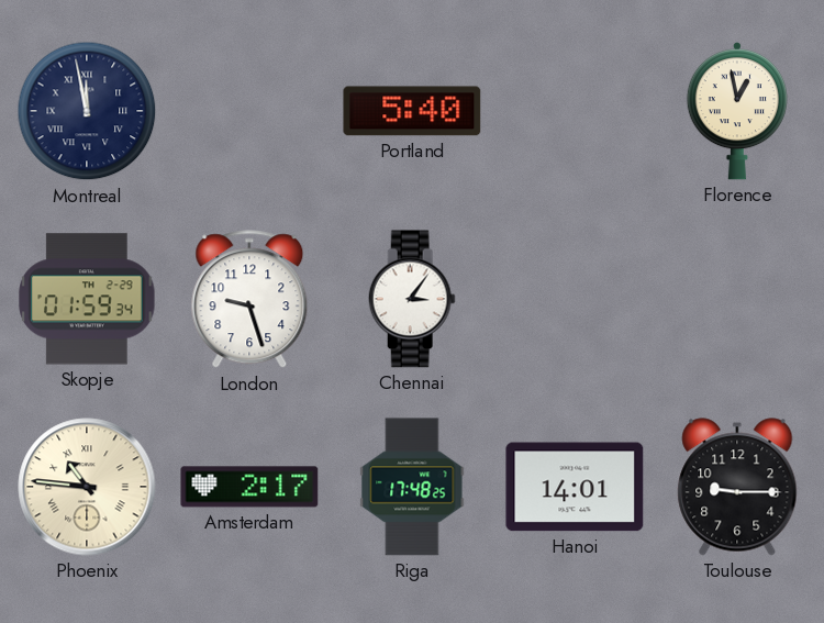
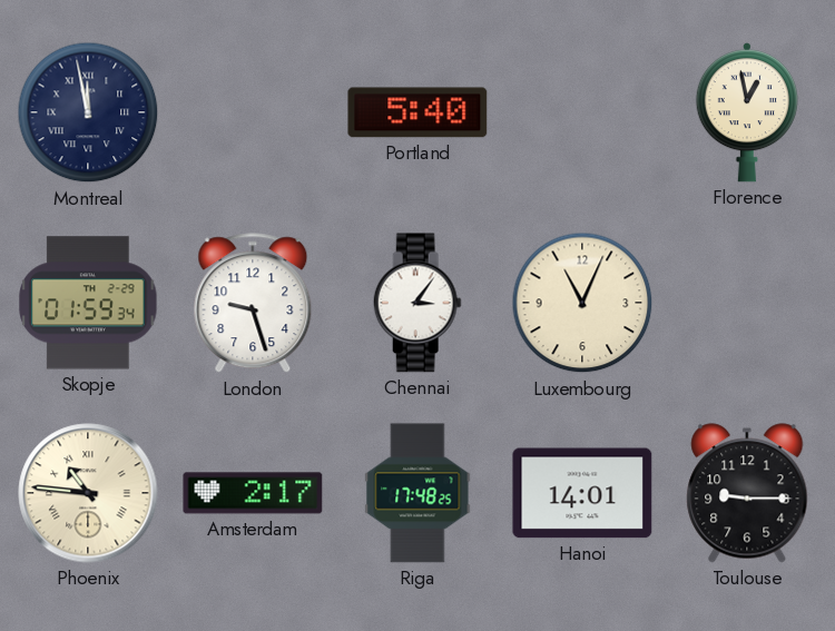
Luxembourg: none -> 11:04 (582, 303)
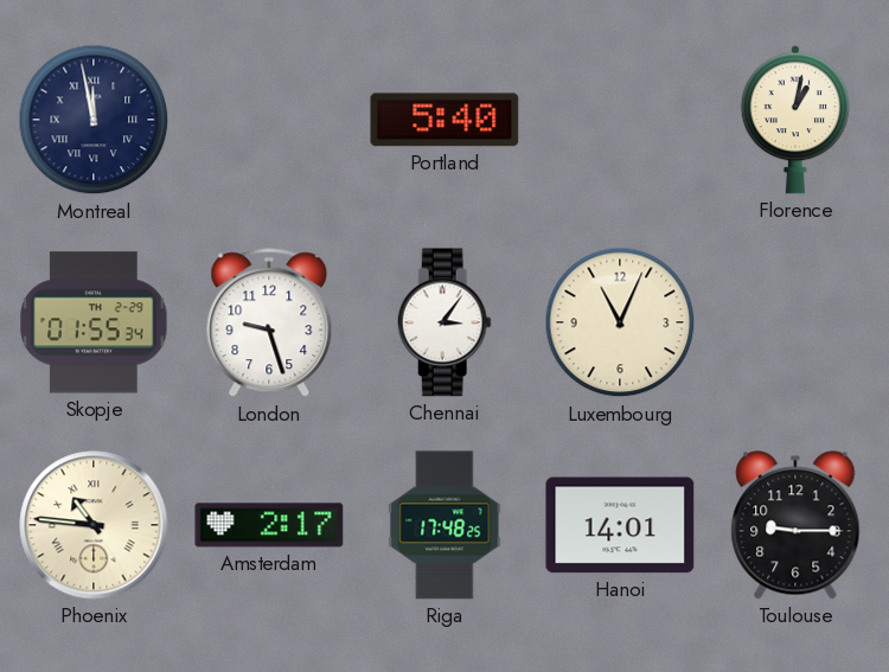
Florence: 12:58 -> 1:02 (795, 121)
Skopje: 01:59 -> 01:55 (94, 322)
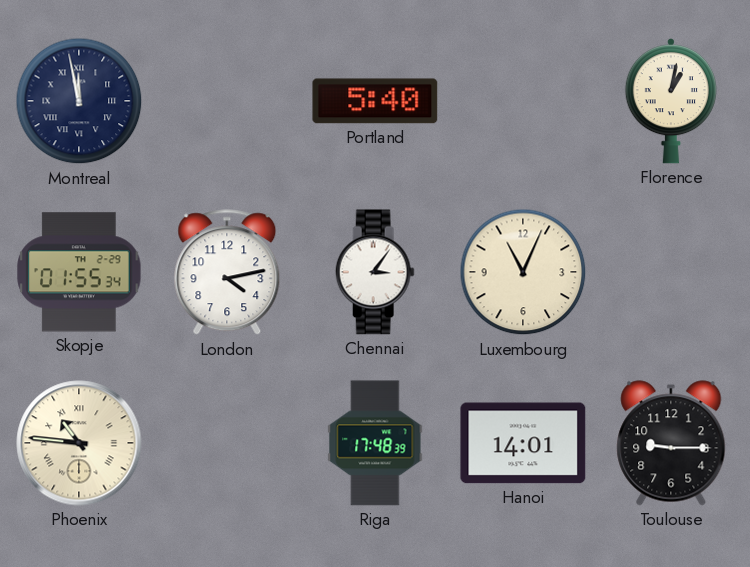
London: 9:27 -> 4:13 (227, 273)
Amsterdam: 2:17 -> none (269, 525)
Riga: 17:48:25 -> 17:48:39 (375, 443)
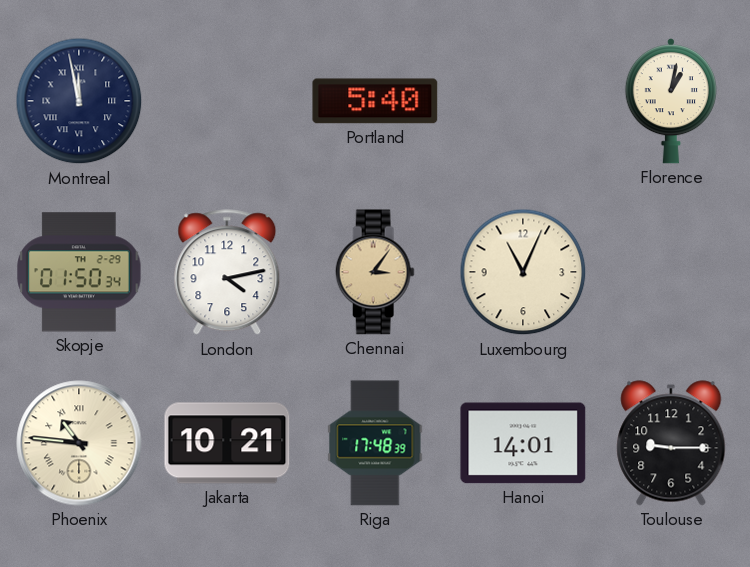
Skopje: 01:55 -> 01:50 (79, 272)
Chennai dial: white -> champagne (375, 272)
Jakarta: none -> 10:21 (227, 443)
